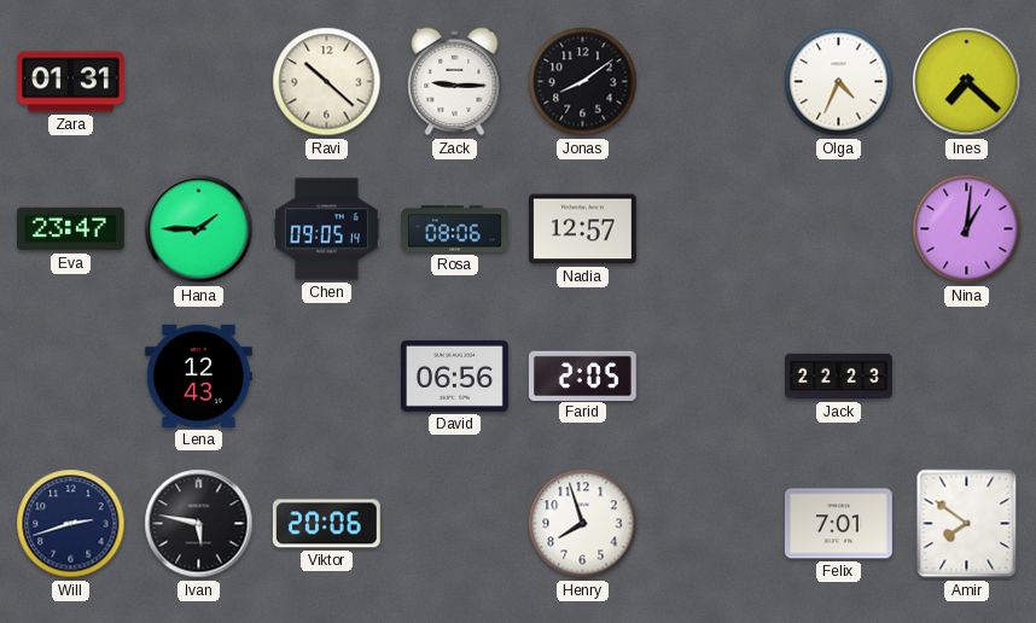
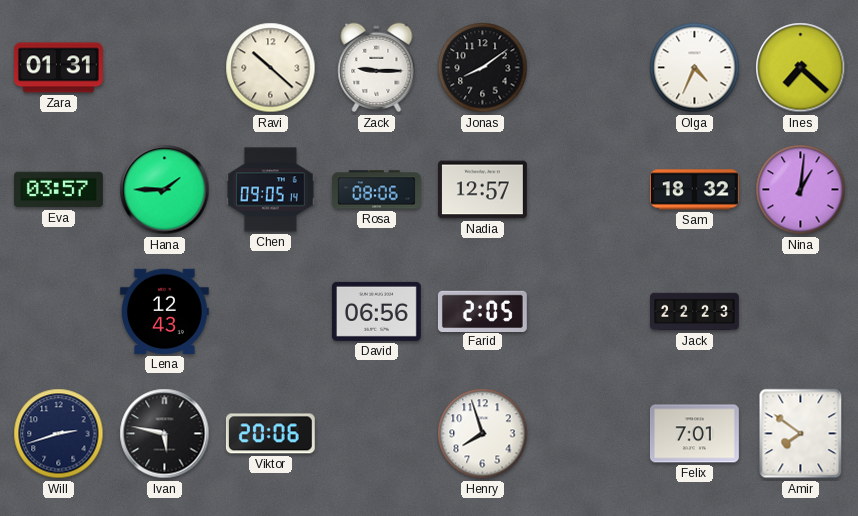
Eva: 23:47 -> 03:57 (58, 190)
Sam: none -> 18:32 (694, 190)
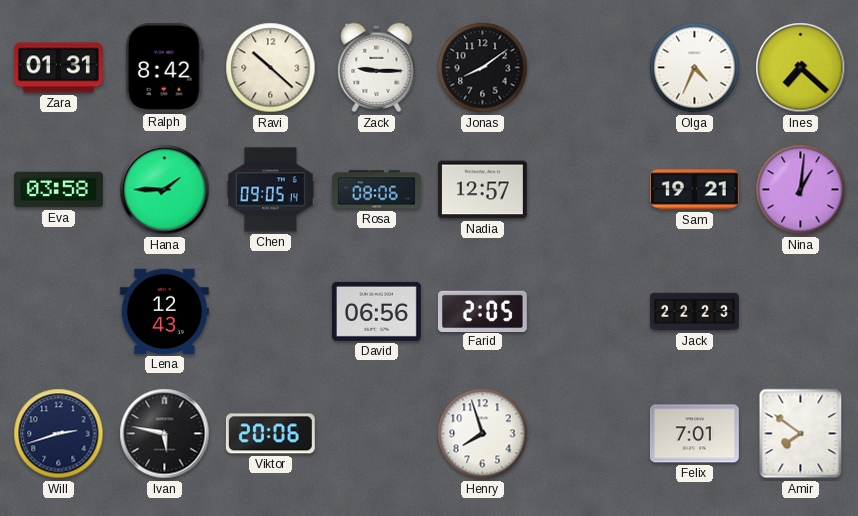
Ralph: none -> 8:42 (164, 67)
Eva: 03:57 -> 03:58 (58, 190)
Sam: 18:32 -> 19:21 (694, 190)
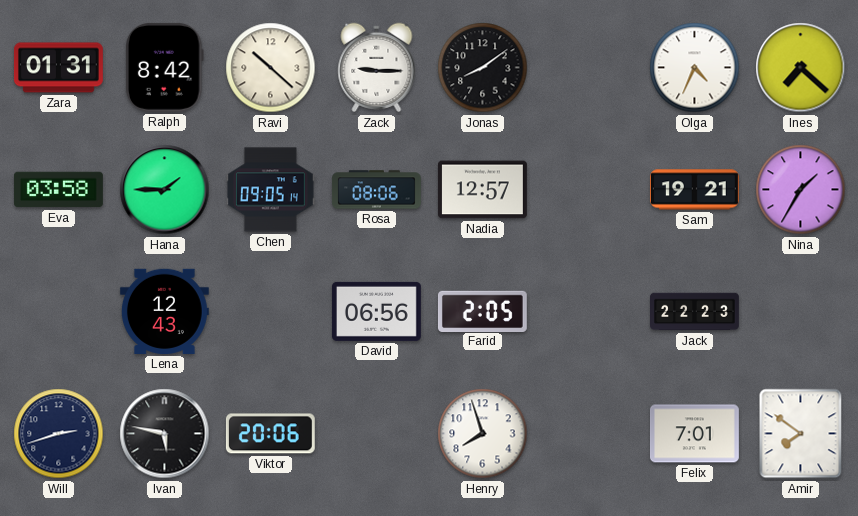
Nina: 1:01 -> 1:35 (801, 190)
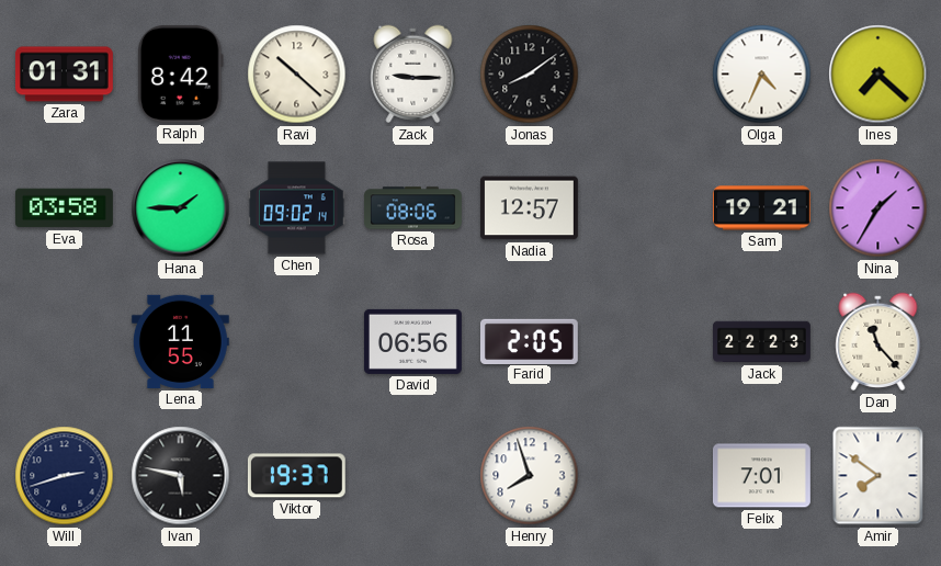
Chen: 09:05 -> 09:02 (296, 208)
Lena: 12:43 -> 11:55 (180, 341)
Dan: none -> 11:23 (878, 342)
Viktor: 20:06 -> 19:37 (296, 476)
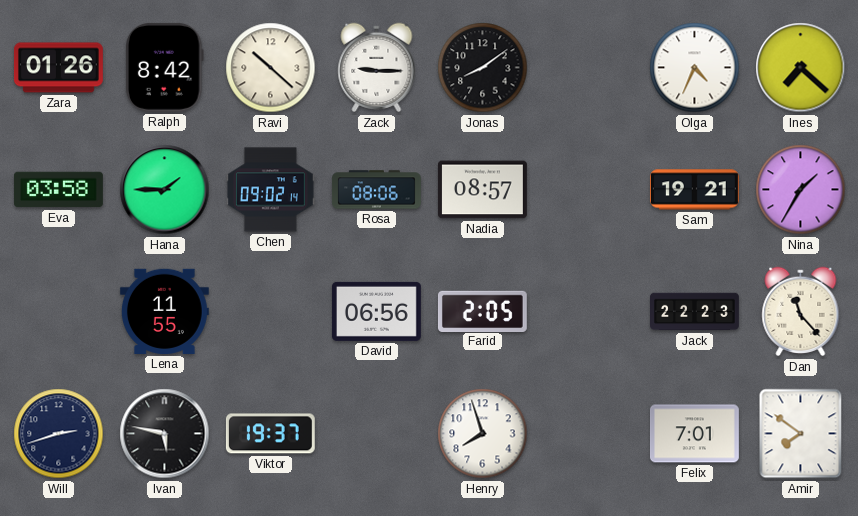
Zara: 01:31 -> 01:26 (58, 68)
Nadia: 12:57 -> 08:57 (482, 190)
